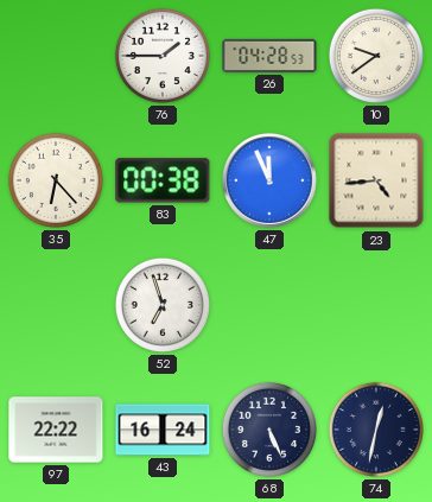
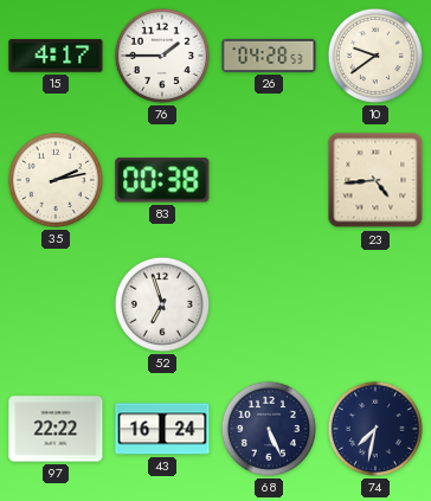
15: none -> 4:17 (56, 56)
35: 6:23 -> 2:13 (56, 180)
47: 11:56 -> none (269, 180)
74: 12:32 -> 7:32 (375, 429)
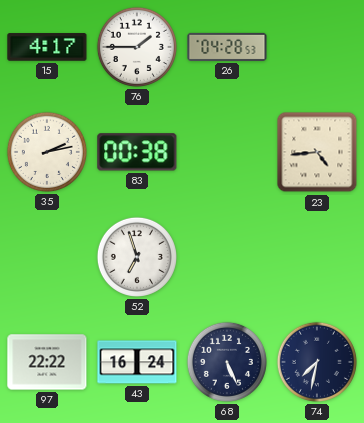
10: 9:39 -> none (375, 56)
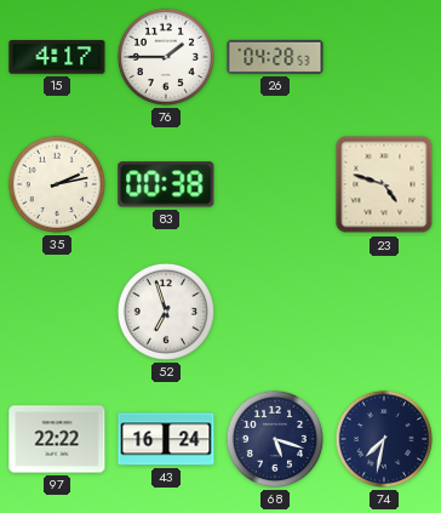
23: 4:44 -> 4:48 (384, 184)
68: 5:26 -> 5:18 (275, 439)
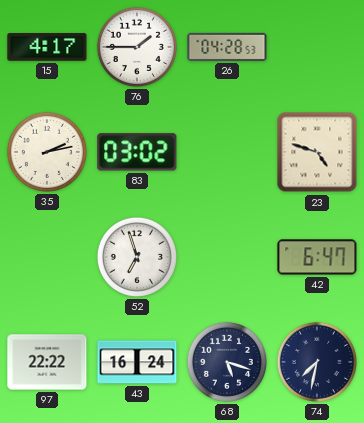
83: 00:38 -> 03:02 (137, 152)
42: none -> 6:47 (317, 257)
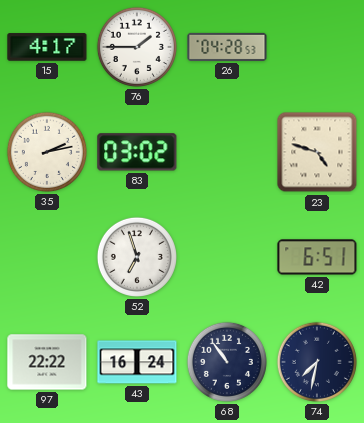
42: 6:47 -> 6:51 (317, 257)
68: 5:18 -> 10:54 (227, 362)
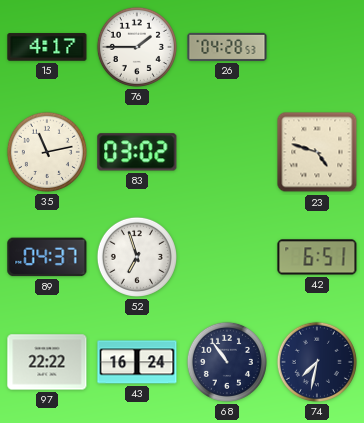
35: 2:13 -> 11:13 (47, 152)
89: none -> 04:37 (47, 257)
